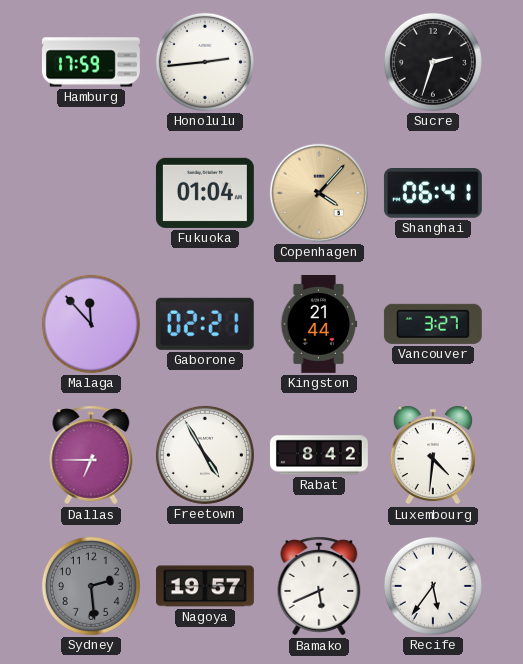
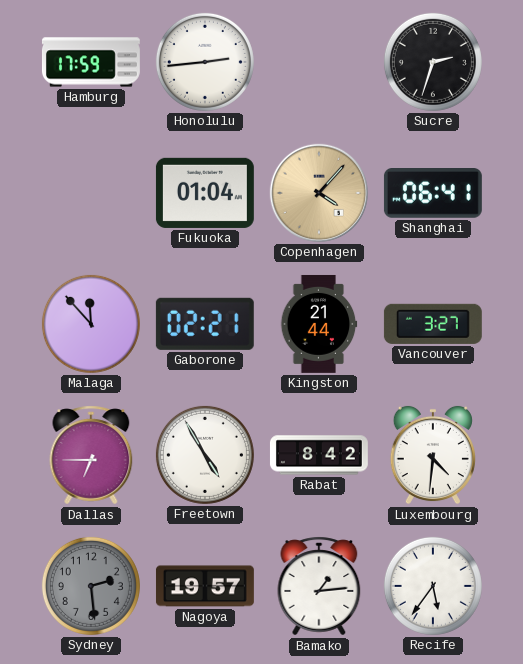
Bamako: 5:41 -> 1:14 (319, 586)
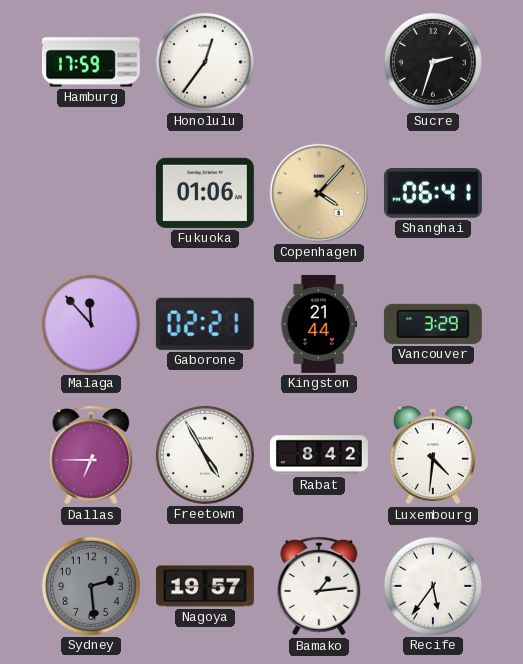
Honolulu: 2:44 -> 12:36 (205, 62)
Fukuoka: 01:04 -> 01:06 (205, 193)
Vancouver: 3:27 -> 3:29 (433, 324)
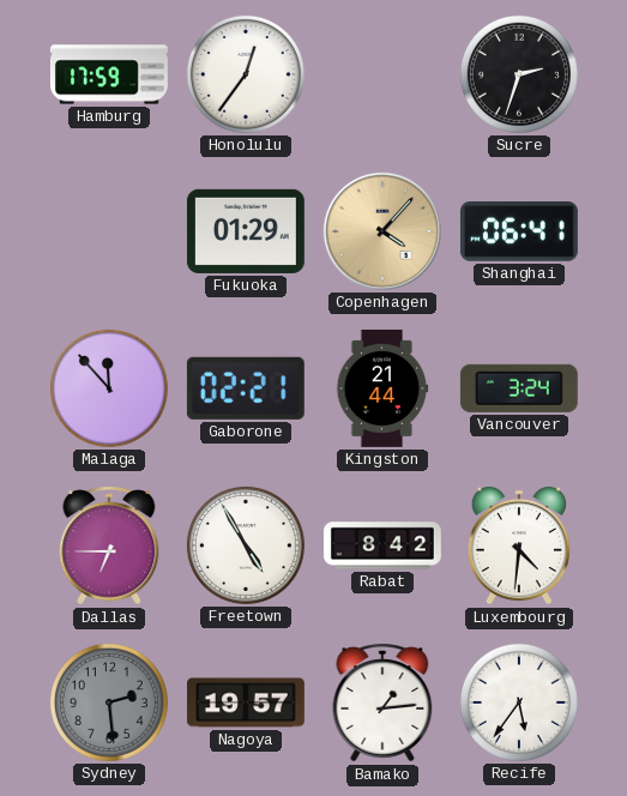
Fukuoka: 01:06 -> 01:29 (246, 231)
Vancouver: 3:29 -> 3:24 (519, 388)
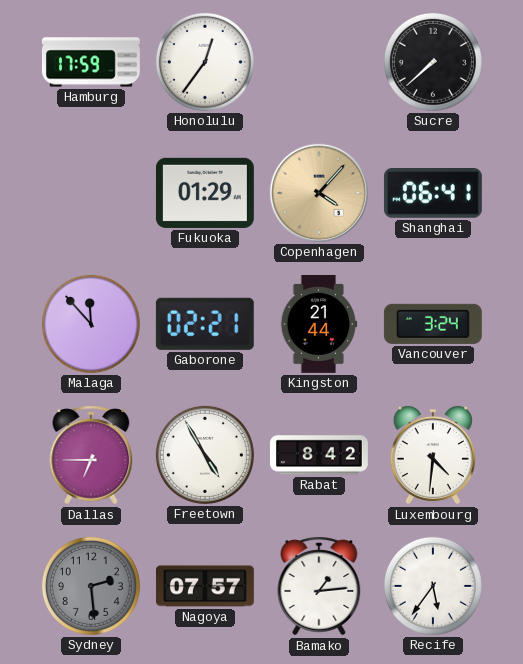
Sucre: 2:33 -> 7:38 (433, 62)
Nagoya: 19:57 -> 07:57 (205, 586)
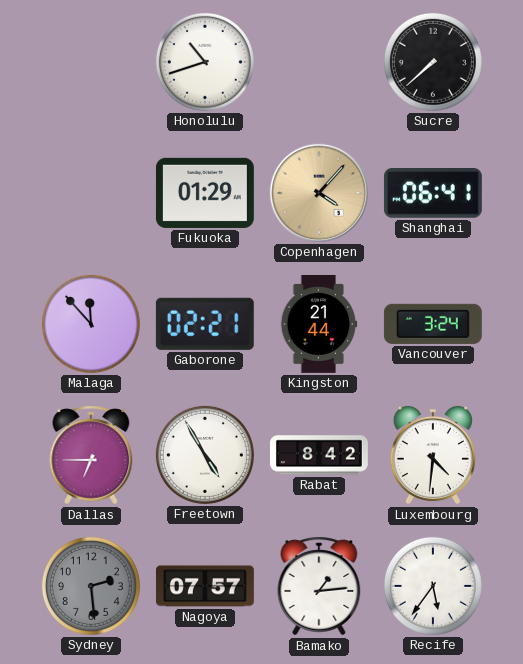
Hamburg: 17:59 -> none (91, 62)
Honolulu: 12:36 -> 10:42 (205, 62)
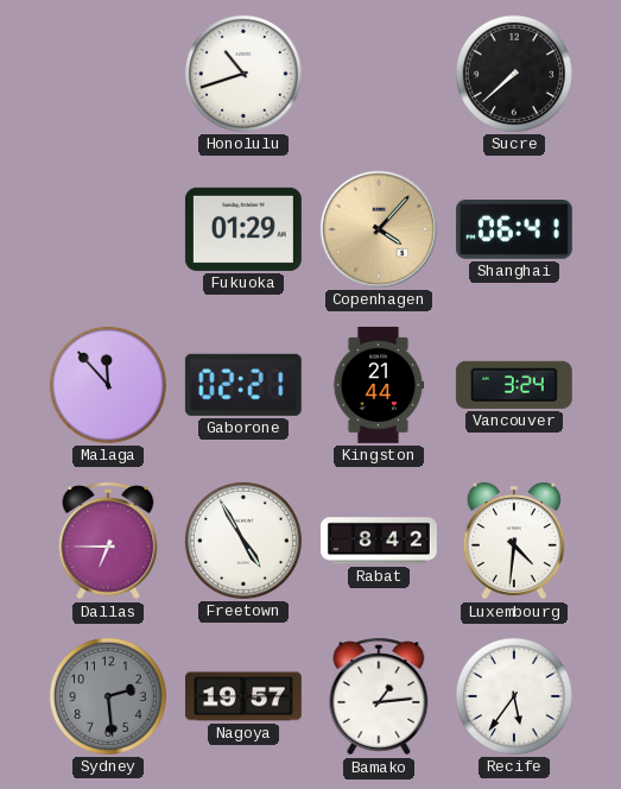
Nagoya: 07:57 -> 19:57 (243, 696)
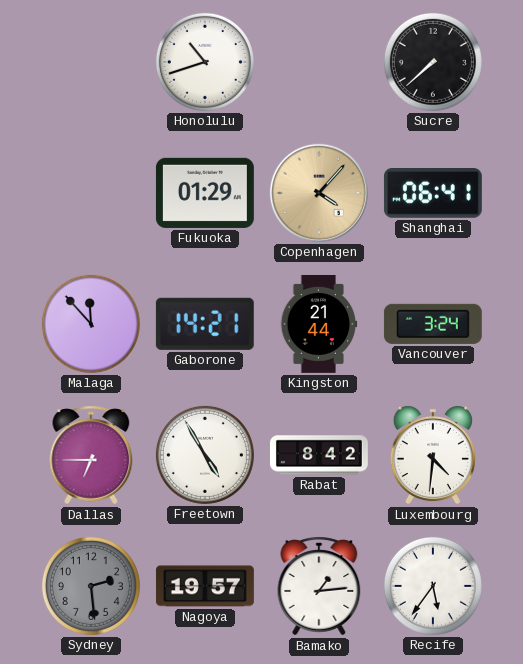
Gaborone: 02:21 -> 14:21 (205, 324)
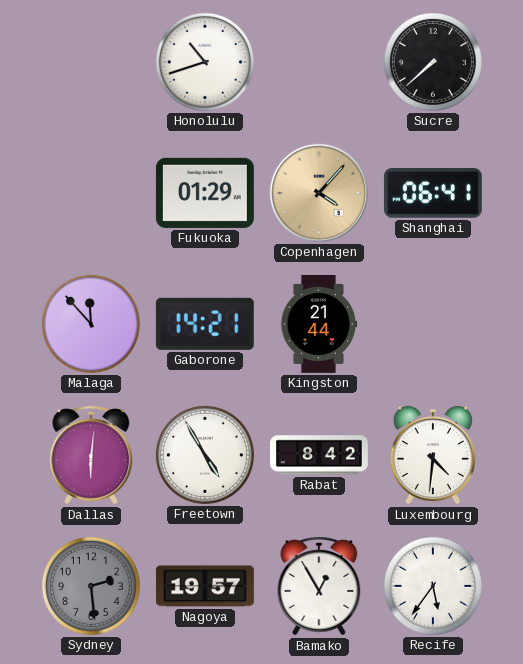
Vancouver: 3:24 -> none (433, 324)
Dallas: 6:45 -> 6:01 (91, 455)
Bamako: 1:14 -> 12:55 (319, 586)
